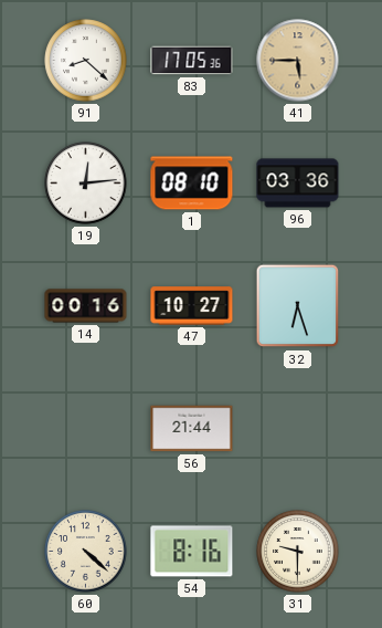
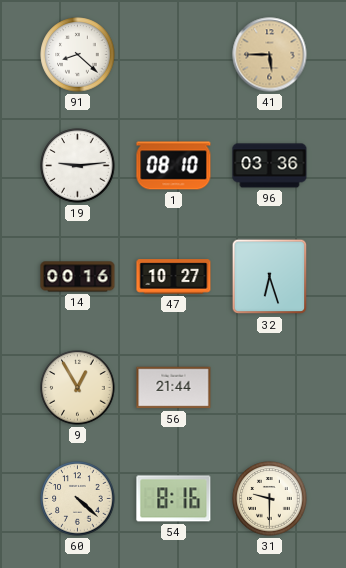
83: 17:05 -> none (192, 61)
19: 12:14 -> 9:14 (78, 166)
9: none -> 12:55 (78, 388)
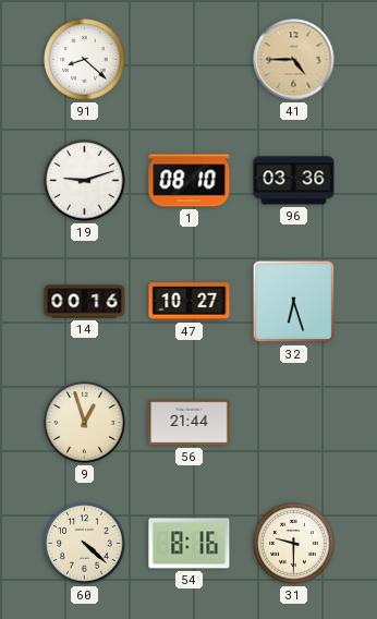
41: 5:45 -> 4:45 (294, 60)
19: 9:14 -> 9:12 (85, 181)
9: 12:55 -> 12:57 (85, 423)
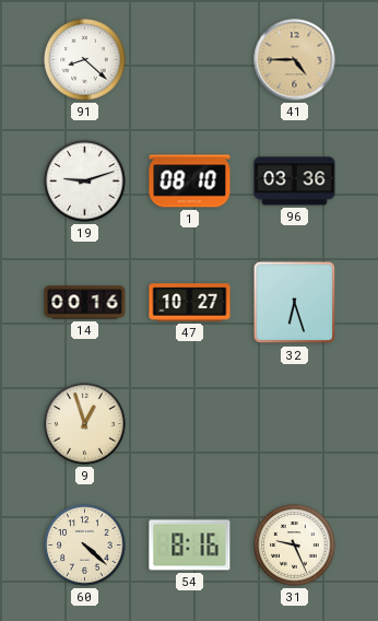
56: 21:44 -> none (190, 423)
31: 9:30 -> 9:26 (295, 546)
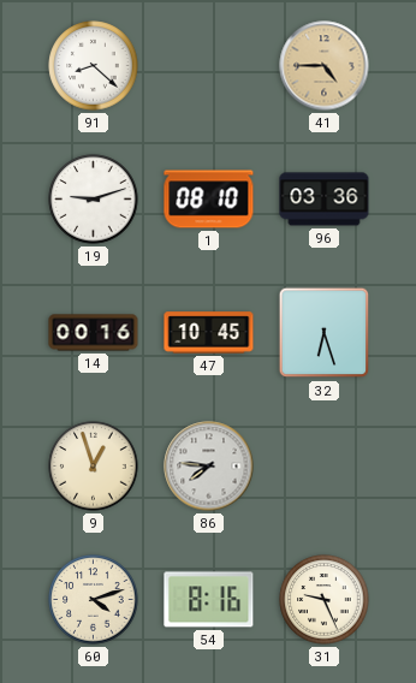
47: 10:27 -> 10:45 (209, 333)
86: none -> 7:46 (209, 467)
60: 4:22 -> 4:12 (94, 600)
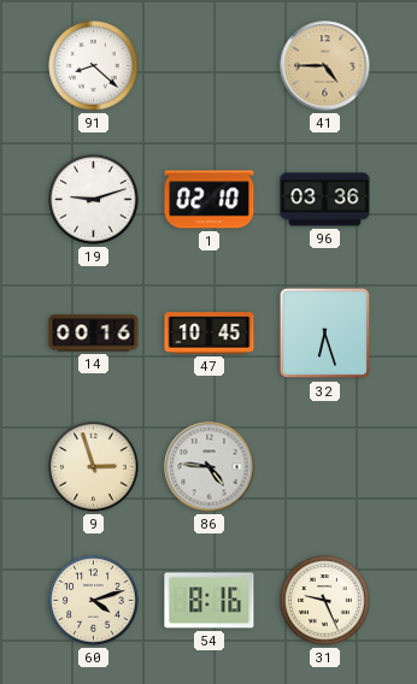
1: 08:10 -> 02:10 (210, 200)
9: 12:57 -> 2:57 (94, 467)
86: 7:46 -> 4:46 (210, 467)
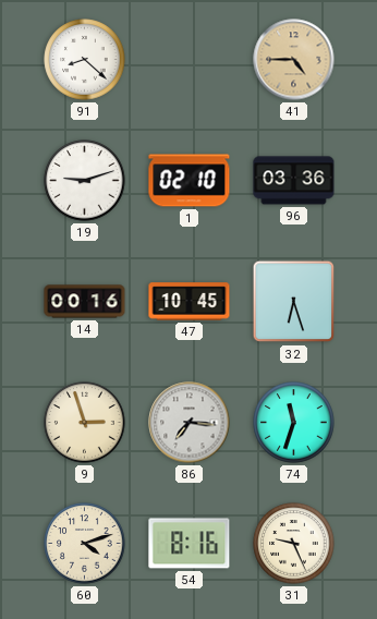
86: 4:46 -> 7:16 (190, 423)
74: none -> 11:33 (294, 423)
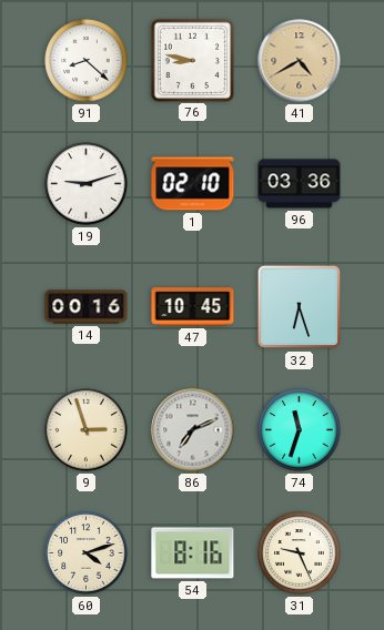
76: none -> 8:47 (192, 60)
41: 4:45 -> 4:40 (300, 61)
86: 7:16 -> 7:11 (193, 430)
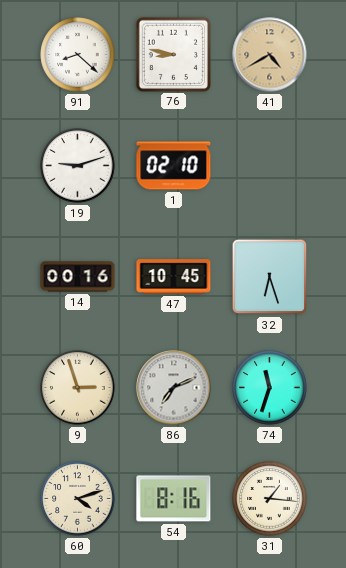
96: 03:36 -> none (300, 184)
31: 9:26 -> 1:16 (270, 499)
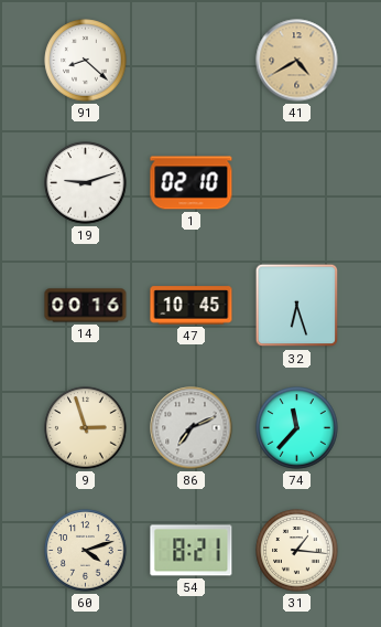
76: 8:47 -> none (173, 54)
74: 11:33 -> 11:37 (297, 428)
54: 8:16 -> 8:21 (192, 551)
